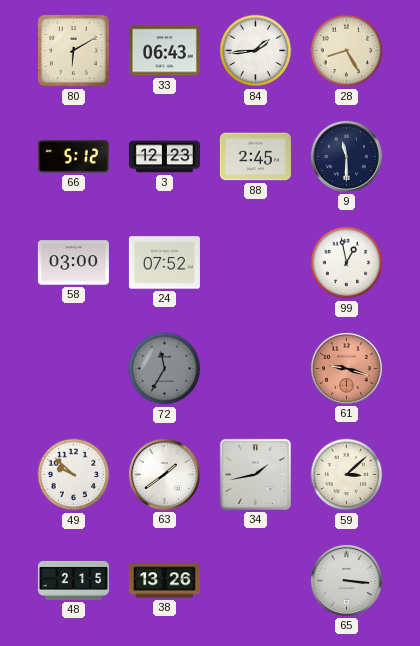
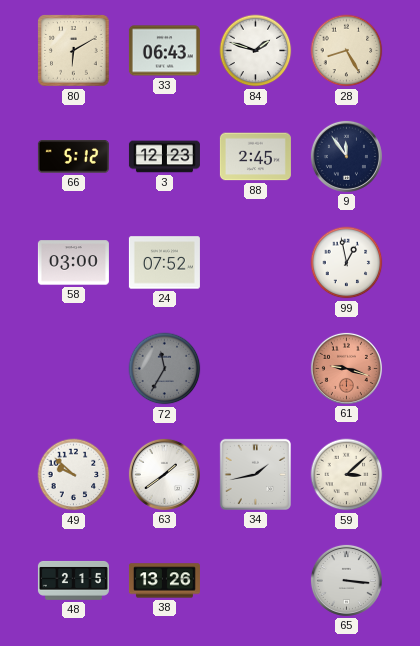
84: 1:44 -> 1:48 (256, 51)
9: 11:30 -> 11:54 (346, 156)
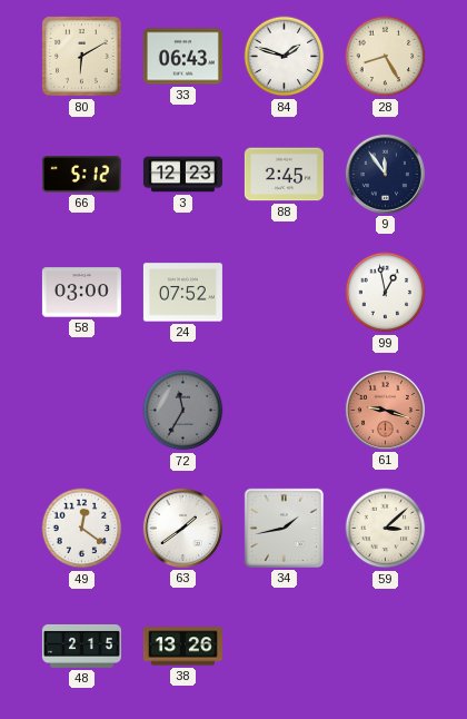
49: 9:52 -> 12:21 (82, 529)
65: 3:16 -> none (346, 580)
